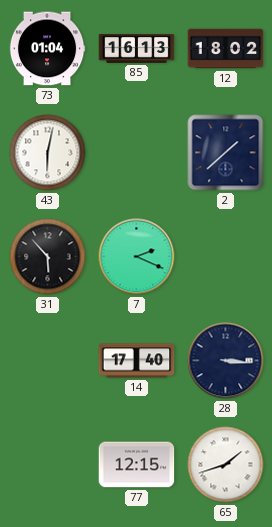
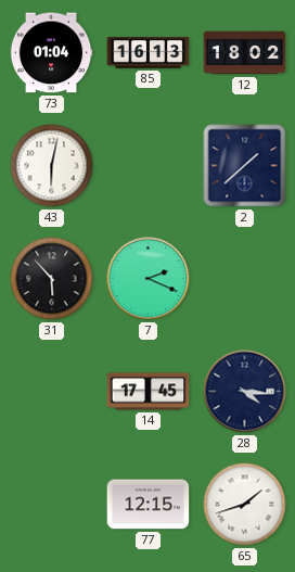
14: 17:40 -> 17:45 (149, 392)
28: 3:16 -> 4:16 (245, 392)
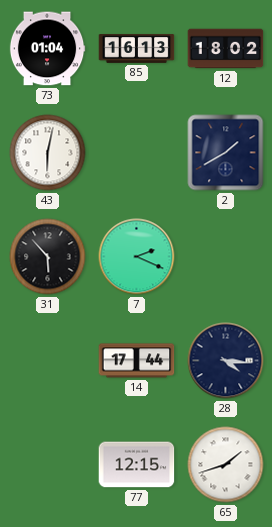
2: 1:38 -> 1:40 (226, 153)
14: 17:45 -> 17:44 (137, 361)
